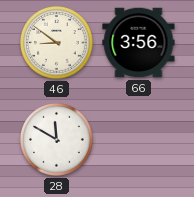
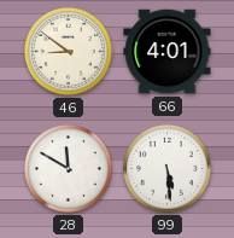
66: 3:56 -> 4:01 (168, 52)
99: none -> 5:29 (168, 169)
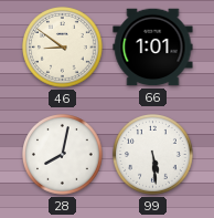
66: 4:01 -> 1:01 (153, 48)
28: 11:50 -> 8:02 (63, 155)
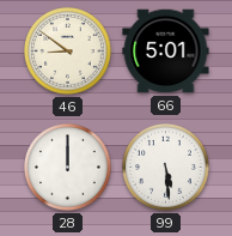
66: 1:01 -> 5:01 (166, 52)
28: 8:02 -> 12:00 (68, 168)
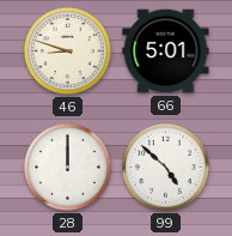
46: 8:51 -> 8:48 (68, 52)
99: 5:29 -> 4:52 (166, 168)
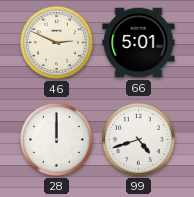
46: 8:48 -> 2:49 (57, 43)
99: 4:52 -> 4:42 (139, 140)
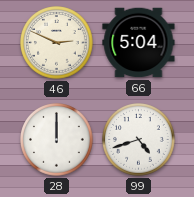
66: 5:01 -> 5:04 (139, 43)
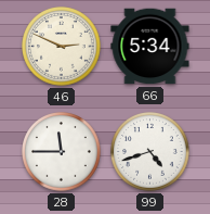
66: 5:04 -> 5:34 (150, 47)
28: 12:00 -> 11:45 (62, 152)
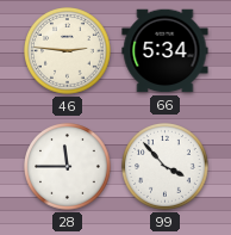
46: 2:49 -> 2:46 (68, 51)
99: 4:42 -> 3:53 (166, 167)
